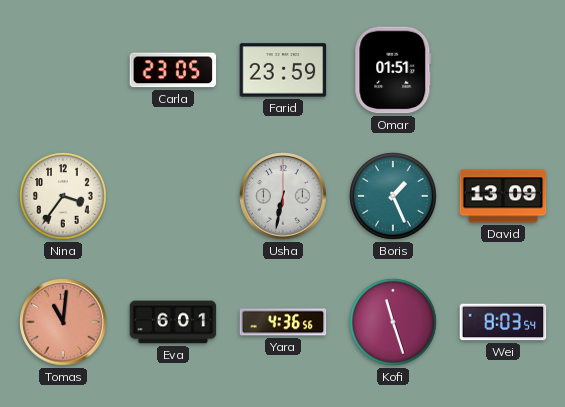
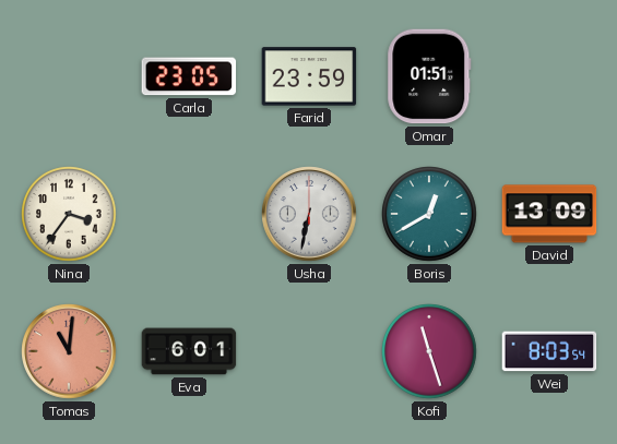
Boris: 1:26 -> 12:40 (429, 214)
Yara: 4:36 -> none (283, 322)
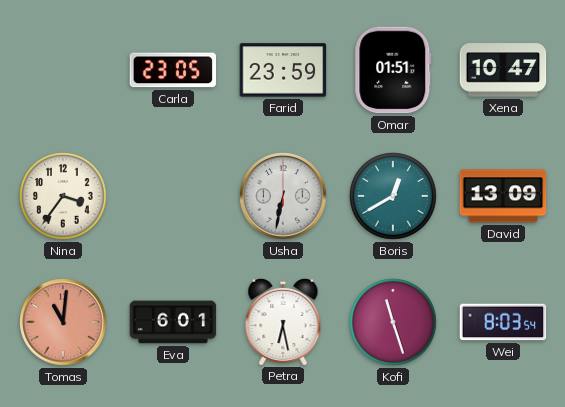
Xena: none -> 10:47 (503, 70)
Petra: none -> 6:28 (283, 321)
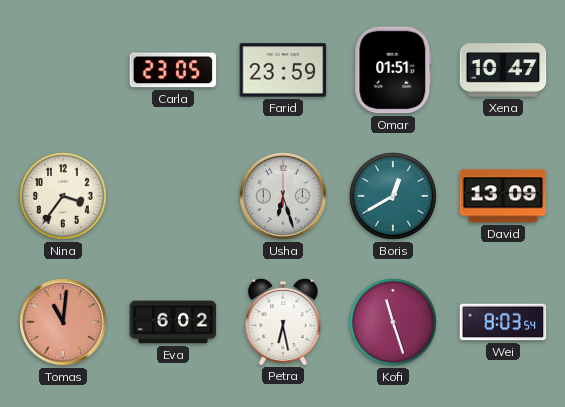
Usha: 6:32 -> 6:27 (283, 196)
Eva: 6:01 -> 6:02 (173, 322)
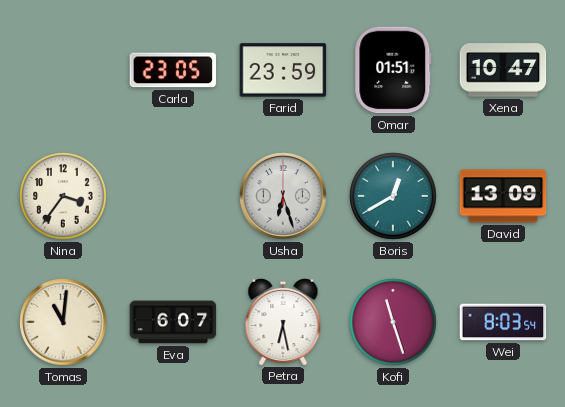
Tomas dial: salmon -> cream (63, 322)
Eva: 6:02 -> 6:07 (173, 322)
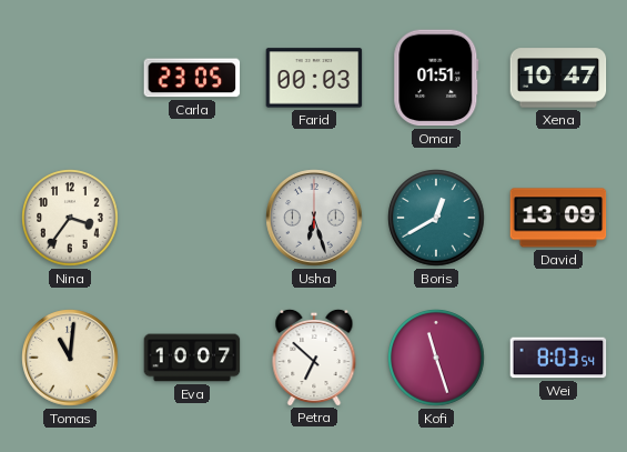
Farid: 23:59 -> 00:03 (314, 78)
Eva: 6:07 -> 10:07 (192, 358)
Petra: 6:28 -> 6:52 (314, 356)
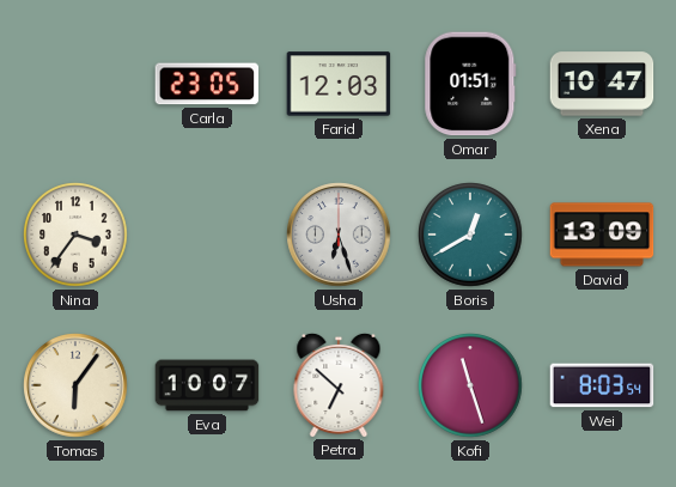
Farid: 00:03 -> 12:03 (339, 84)
Tomas: 11:01 -> 6:06 (75, 385)
